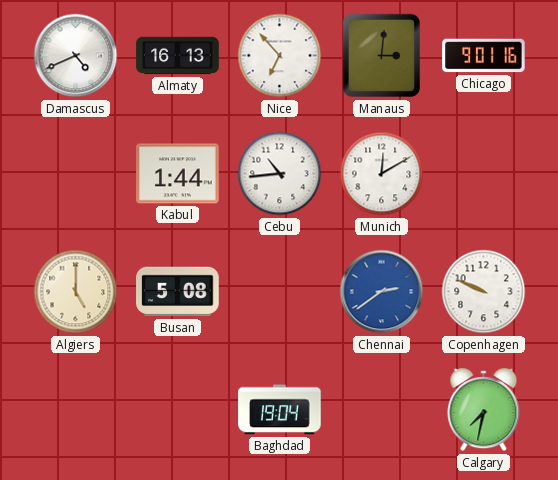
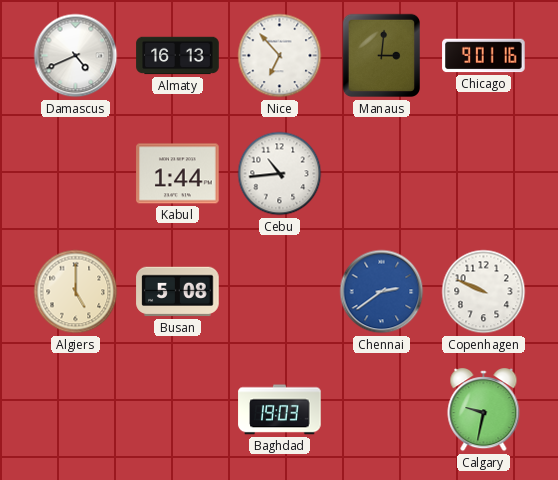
Munich: 12:10 -> none (382, 174)
Baghdad: 19:04 -> 19:03 (280, 410)
Calgary: 7:32 -> 9:32 (484, 410)
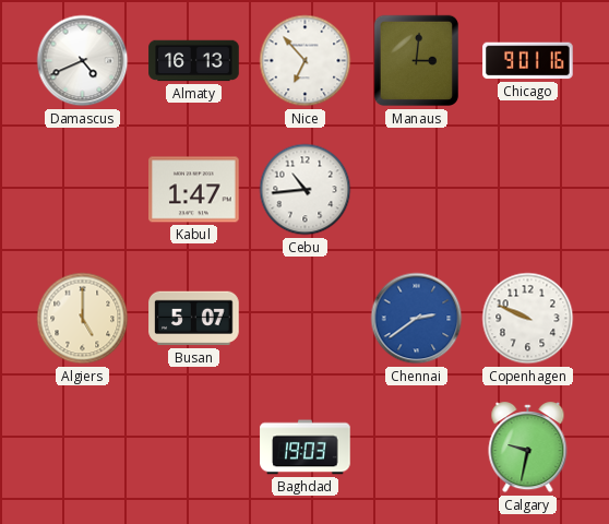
Kabul: 1:44 -> 1:47 (194, 190)
Busan: 5:08 -> 5:07 (194, 319)
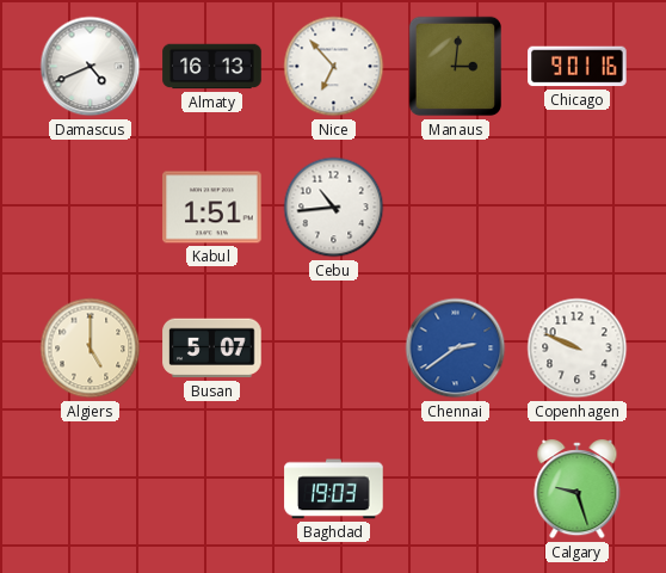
Kabul: 1:47 -> 1:51 (212, 208)
Calgary: 9:32 -> 9:27 (578, 489)
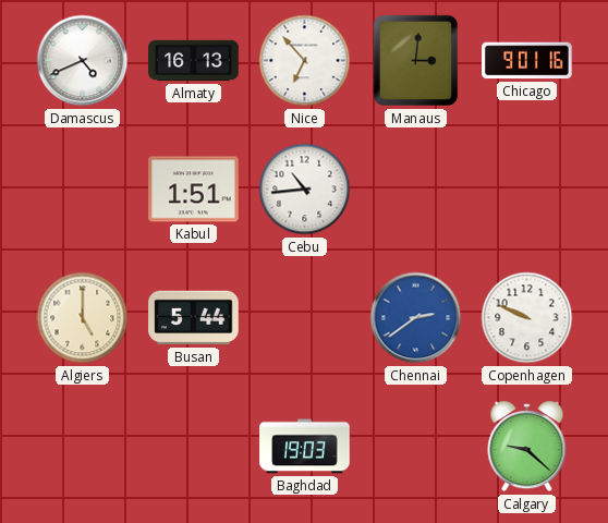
Busan: 5:07 -> 5:44 (194, 318)
Calgary: 9:27 -> 9:22 (527, 447)
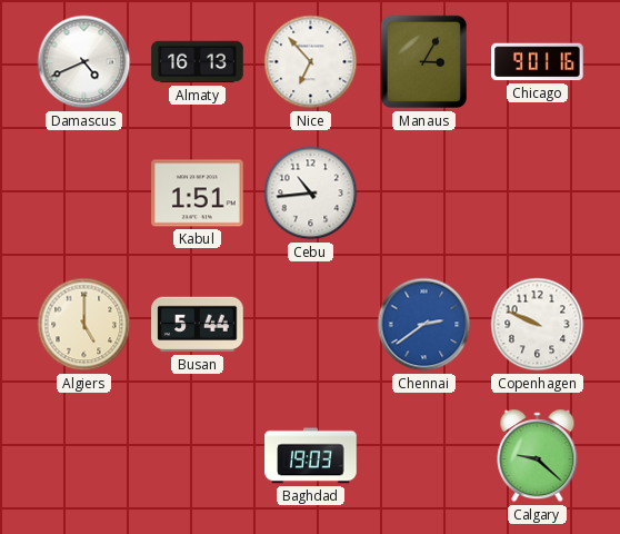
Manaus: 3:01 -> 3:05 (423, 62)
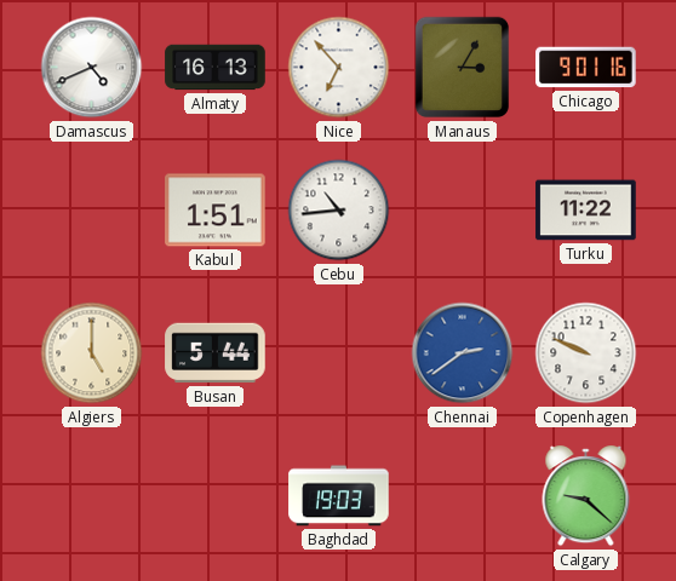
Turku: none -> 11:22 (586, 211)
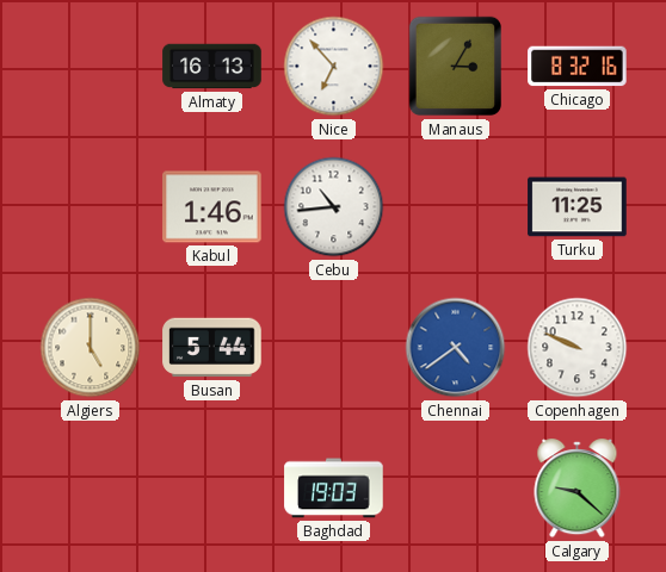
Damascus: 4:41 -> none (92, 68)
Chicago: 9:01 -> 8:32 (578, 67)
Kabul: 1:51 -> 1:46 (212, 207)
Turku: 11:22 -> 11:25 (578, 207)
Chennai: 2:39 -> 4:39 (456, 348)
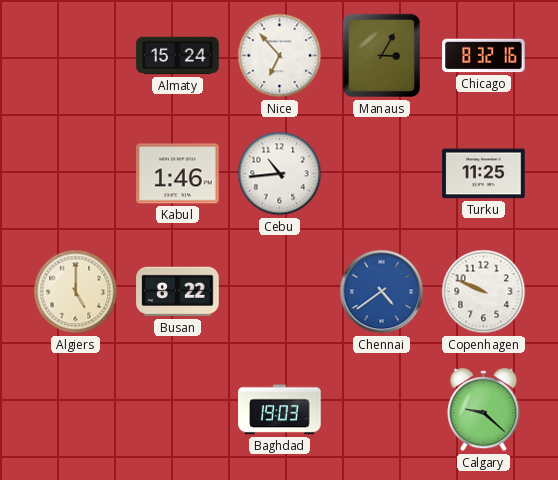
Almaty: 16:13 -> 15:24 (178, 56)
Busan: 5:44 -> 8:22 (178, 292)
